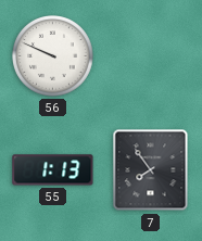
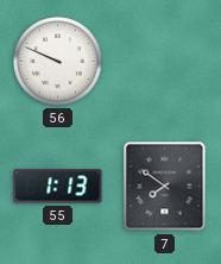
7: 7:54 -> 7:51 (165, 187)
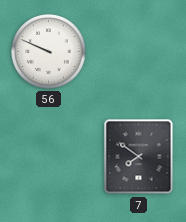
55: 1:13 -> none (58, 187)
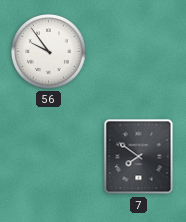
56: 9:49 -> 9:54 (49, 52)
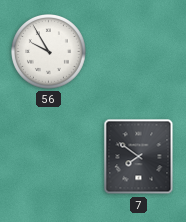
56: 9:54 -> 9:55 (49, 52)
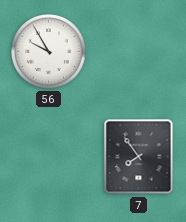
7: 7:51 -> 7:54 (139, 157)
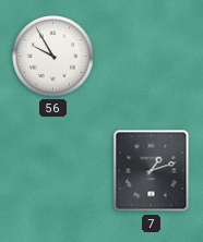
7: 7:54 -> 1:12 (152, 171)
